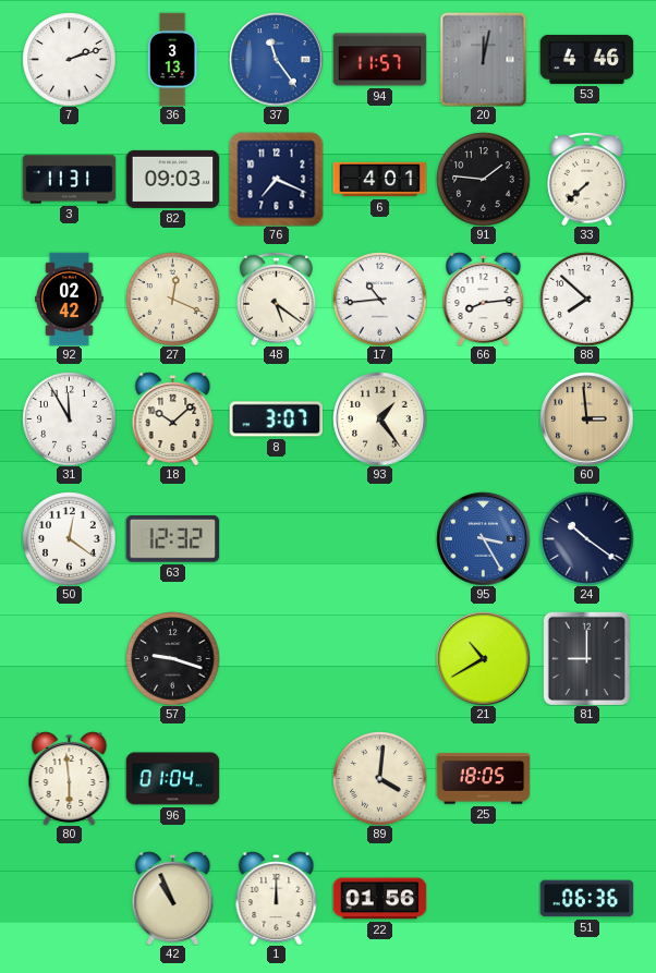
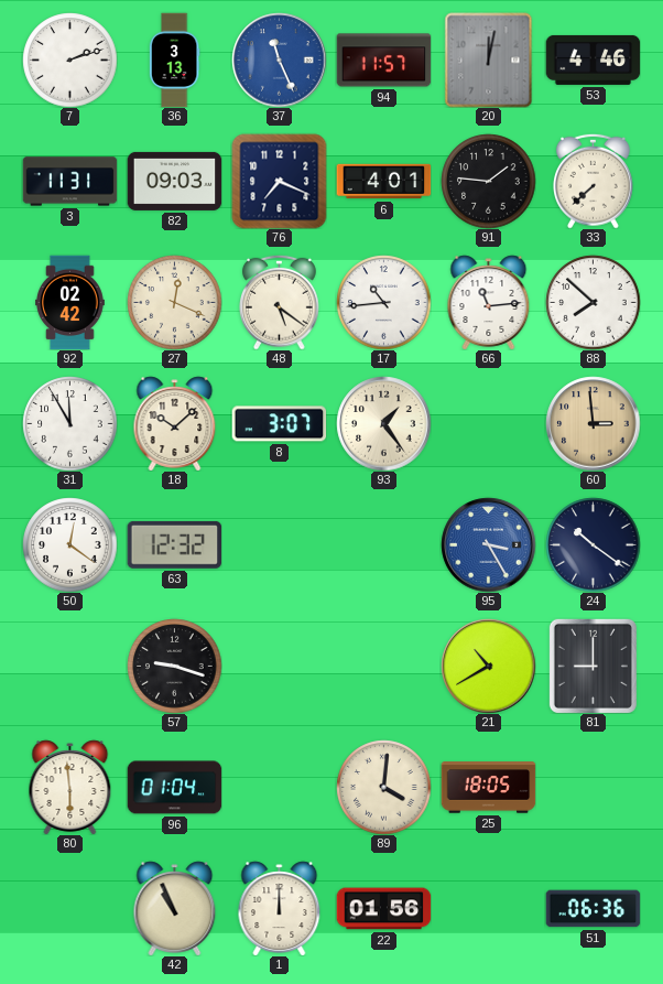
37: 11:24 -> 11:26 (279, 60)
66: 8:14 -> 11:14 (489, 302)
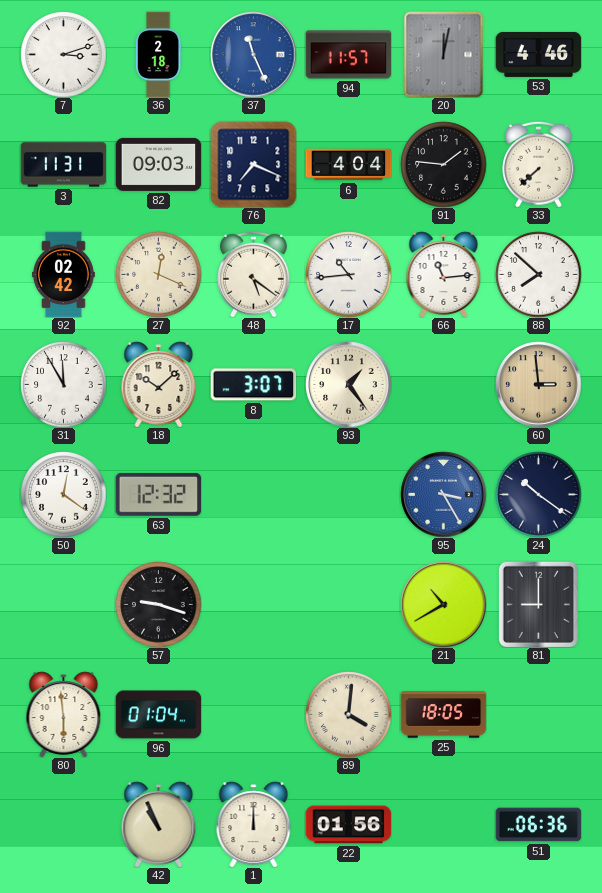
7: 2:12 -> 3:12 (63, 54)
36: 3:13 -> 2:18 (158, 54)
6: 4:01 -> 4:04 (348, 165)
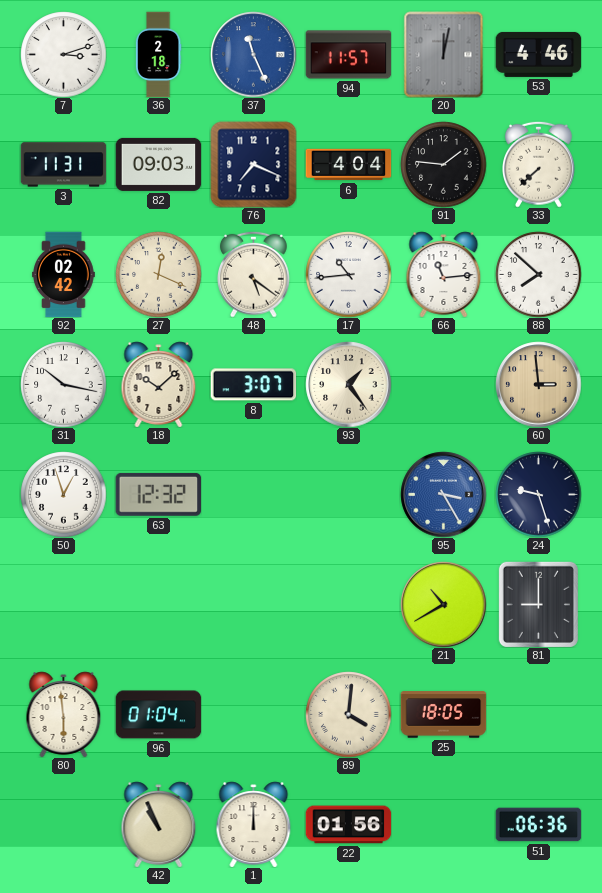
31: 11:55 -> 10:17 (63, 384)
50: 12:21 -> 12:57 (63, 494)
24: 10:21 -> 9:27 (538, 494)
57: 9:18 -> none (158, 604)
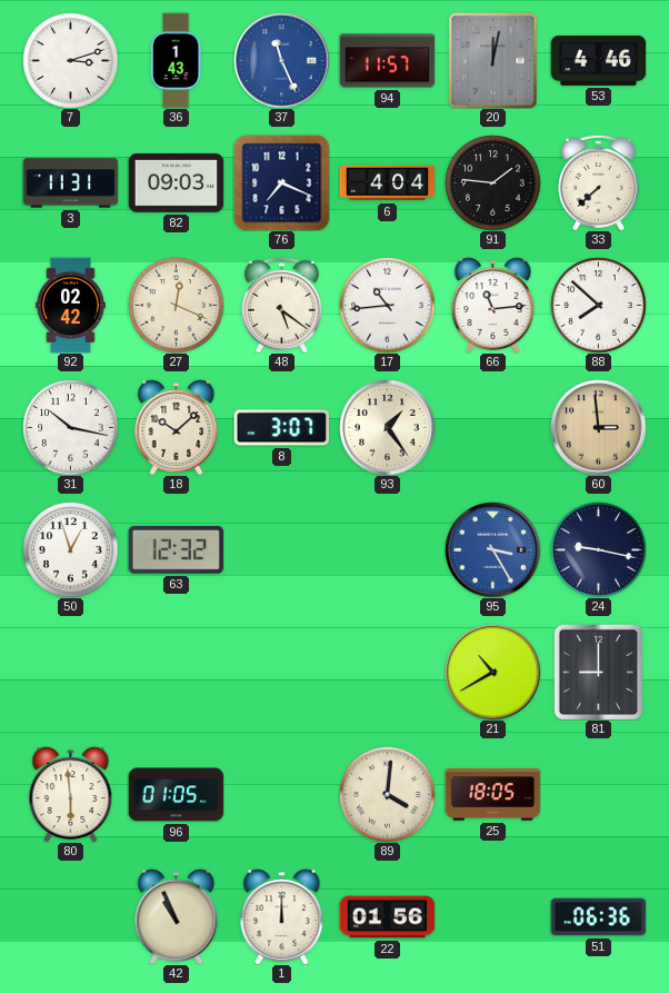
36: 2:18 -> 1:43 (176, 60)
24: 9:27 -> 9:17 (598, 549)
96: 01:04 -> 01:05 (176, 795)
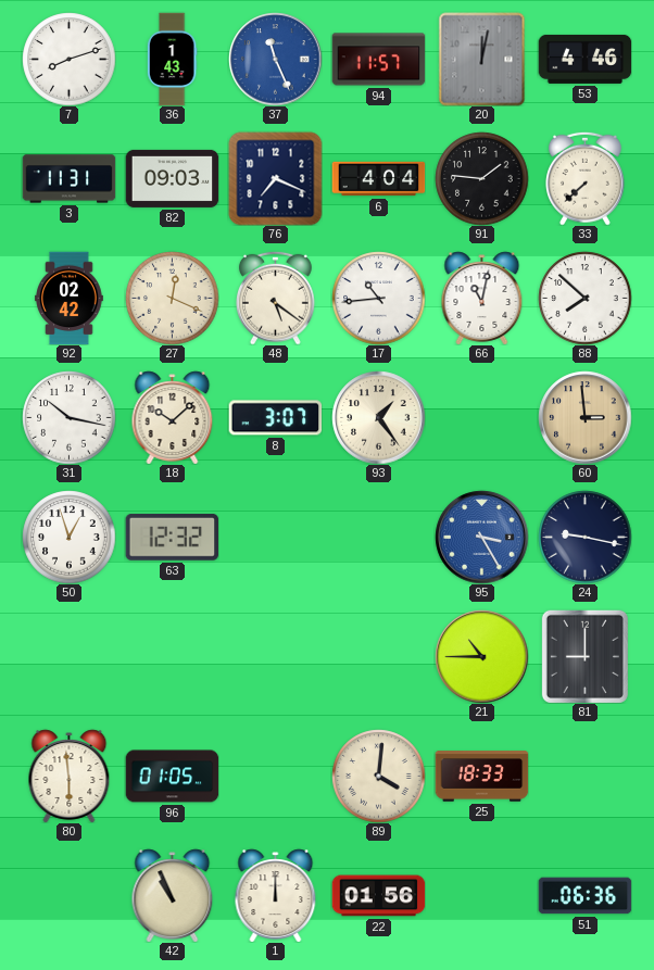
7: 3:12 -> 8:12 (68, 59)
66: 11:14 -> 11:02 (482, 298)
21: 10:40 -> 10:45 (481, 656)
25: 18:05 -> 18:33 (481, 777)
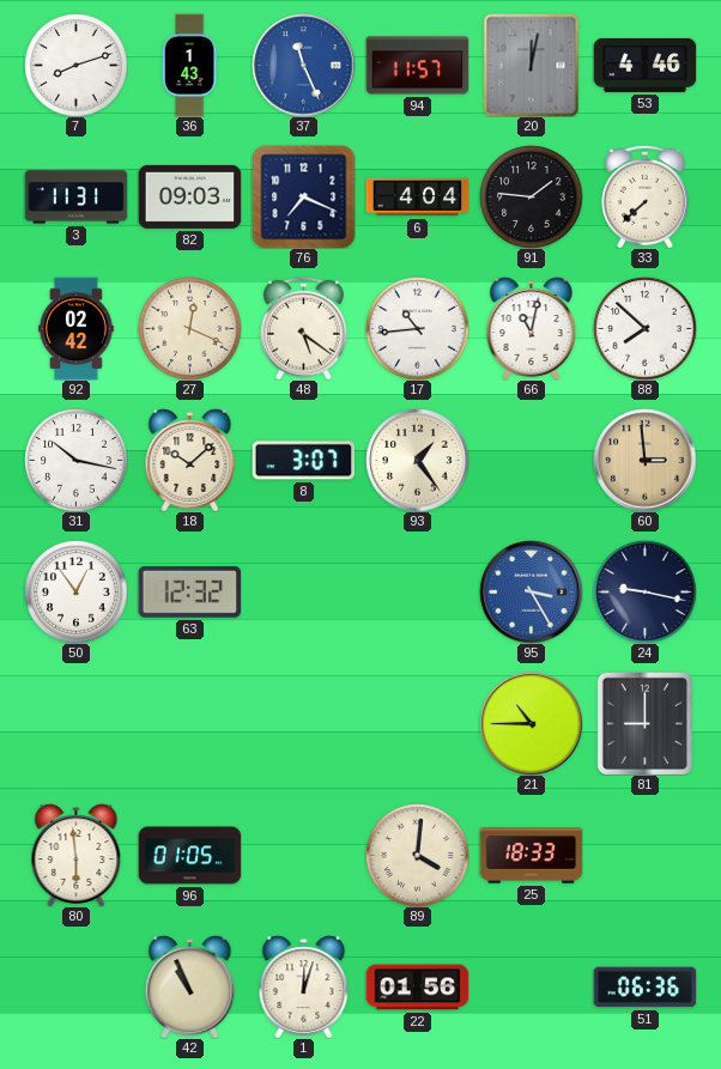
50: 12:57 -> 12:54 (75, 591)
1: 12:00 -> 12:03 (304, 986)
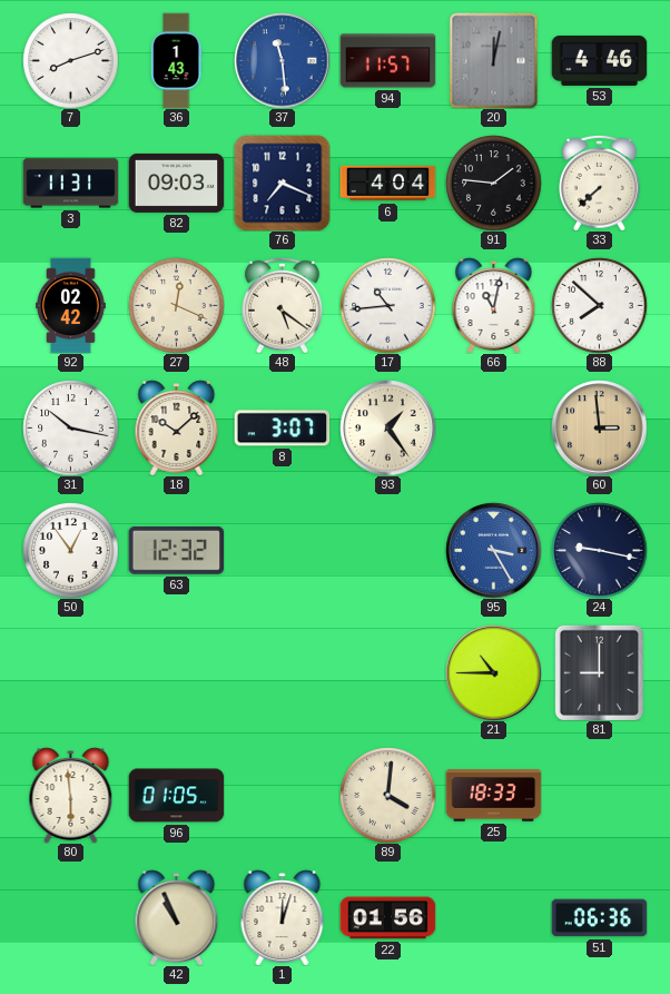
37: 11:26 -> 11:29 (282, 60)
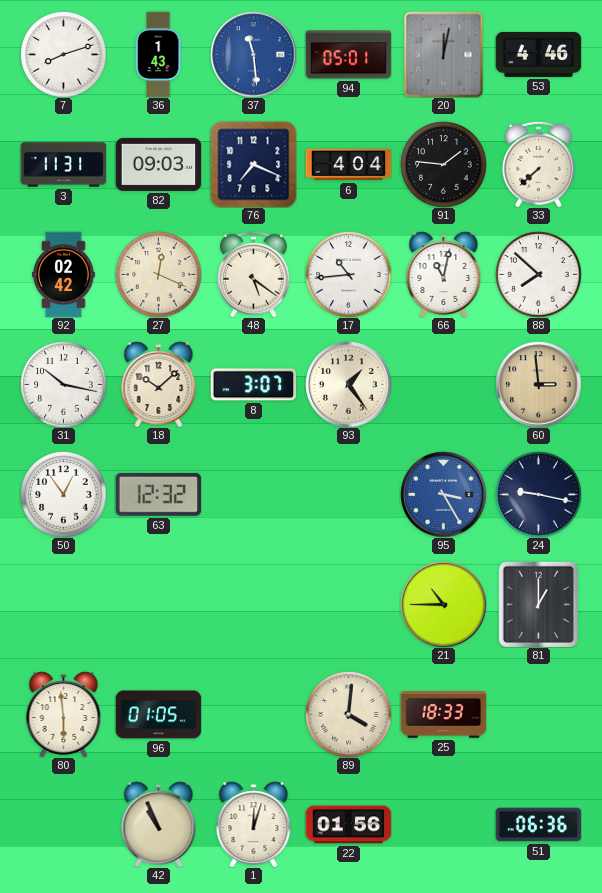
94: 11:57 -> 05:01 (348, 55)
81: 9:00 -> 1:00 (538, 604)
